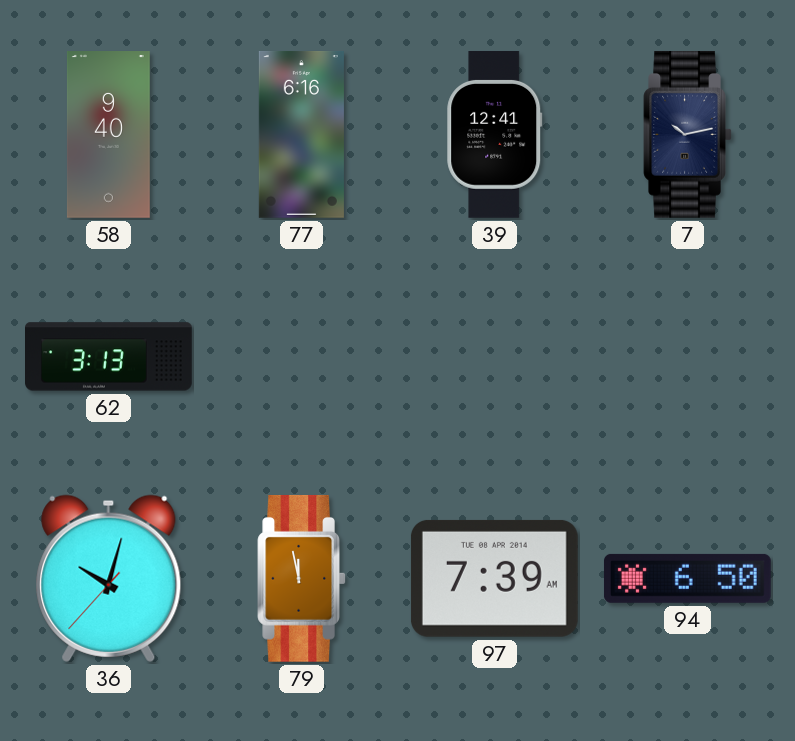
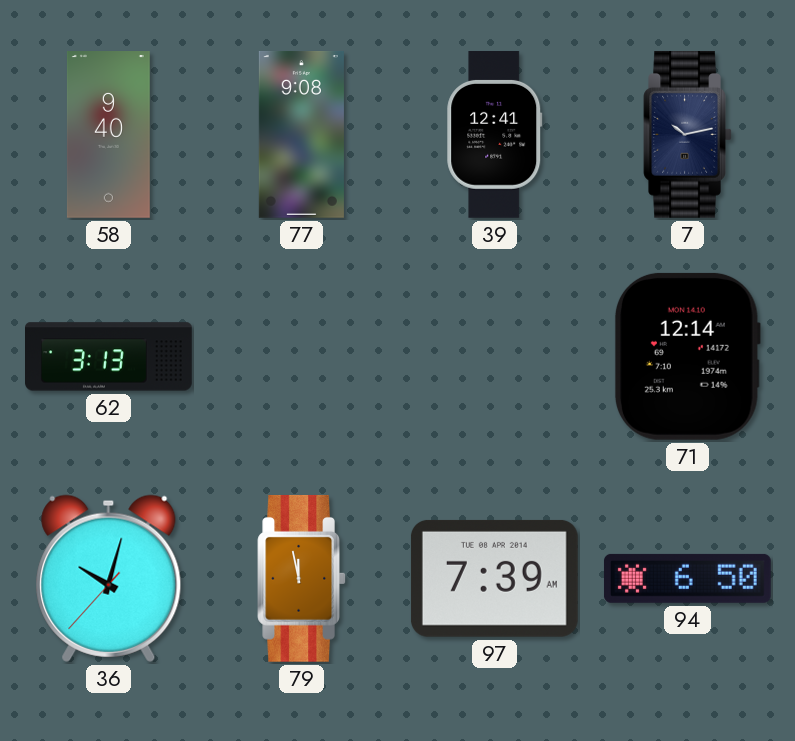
77: 6:16 -> 9:08 (301, 135)
71: none -> 12:14 (687, 356)
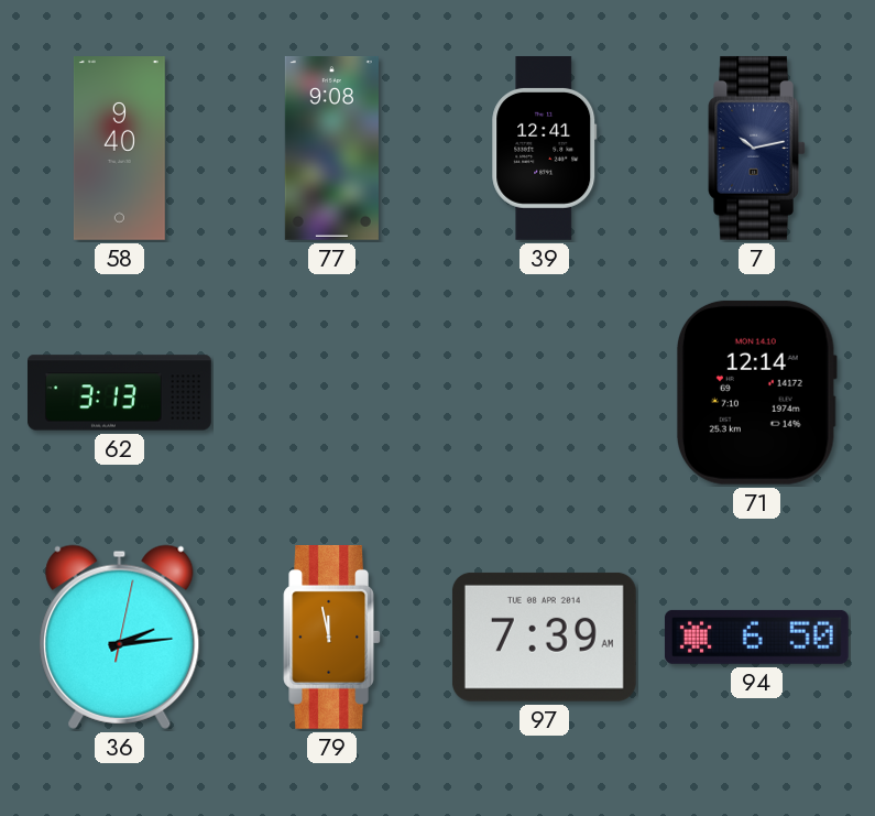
36: 10:02 -> 2:14 (120, 637)
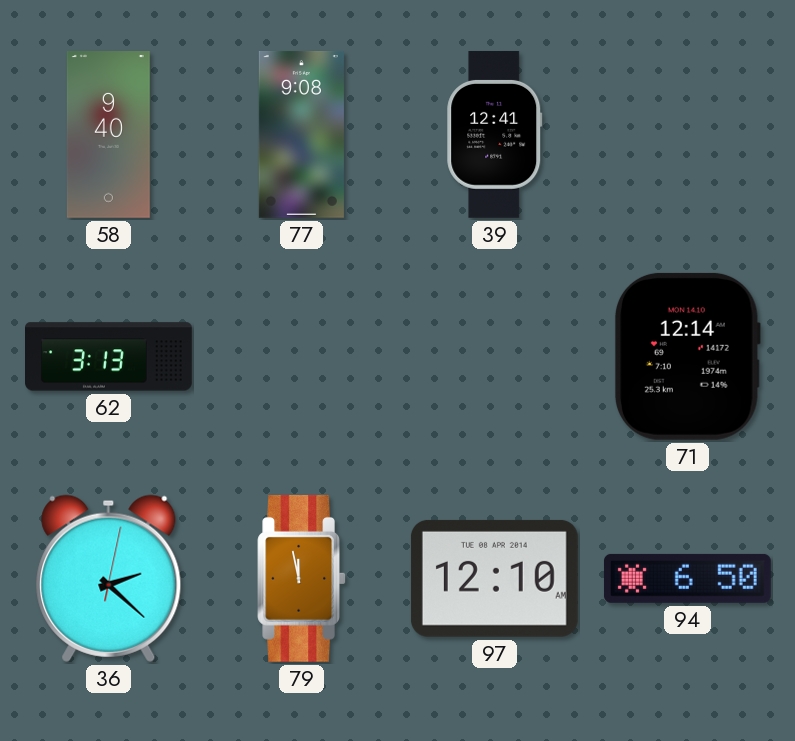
7: 10:13 -> none (756, 148)
36: 2:14 -> 2:22 (109, 578)
97: 7:39 -> 12:10 (494, 578)
